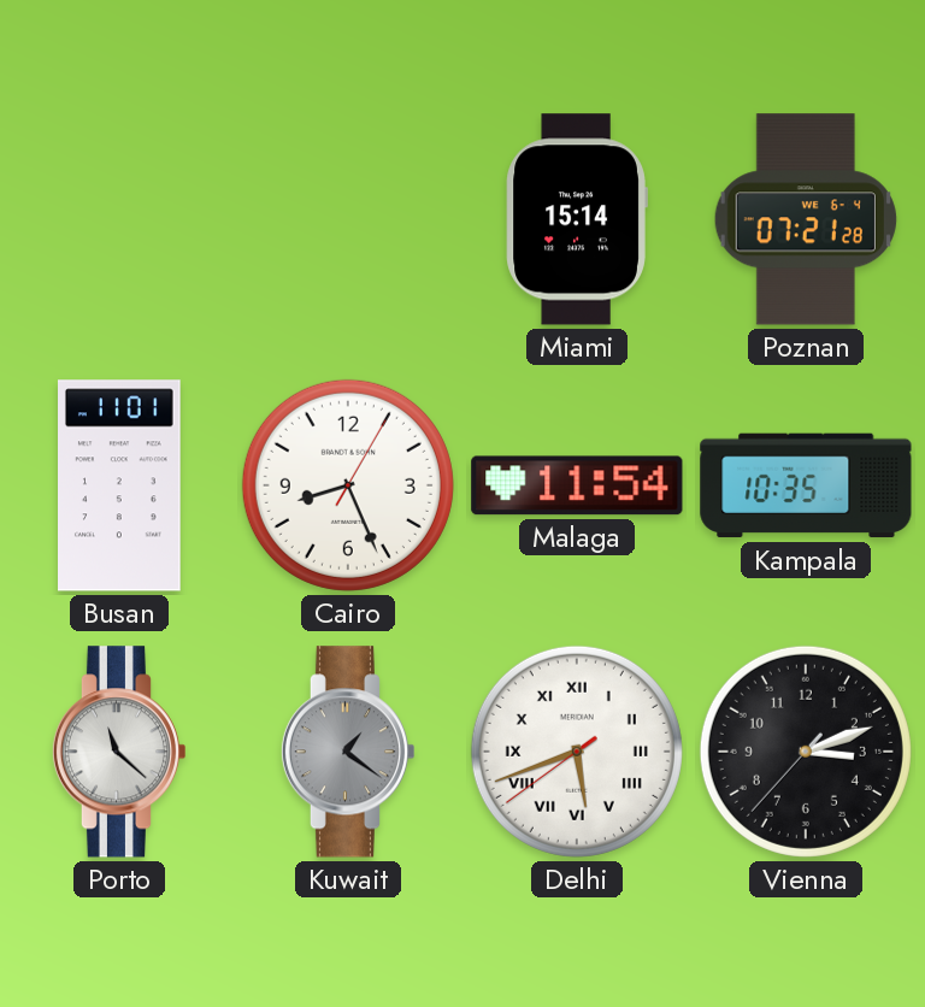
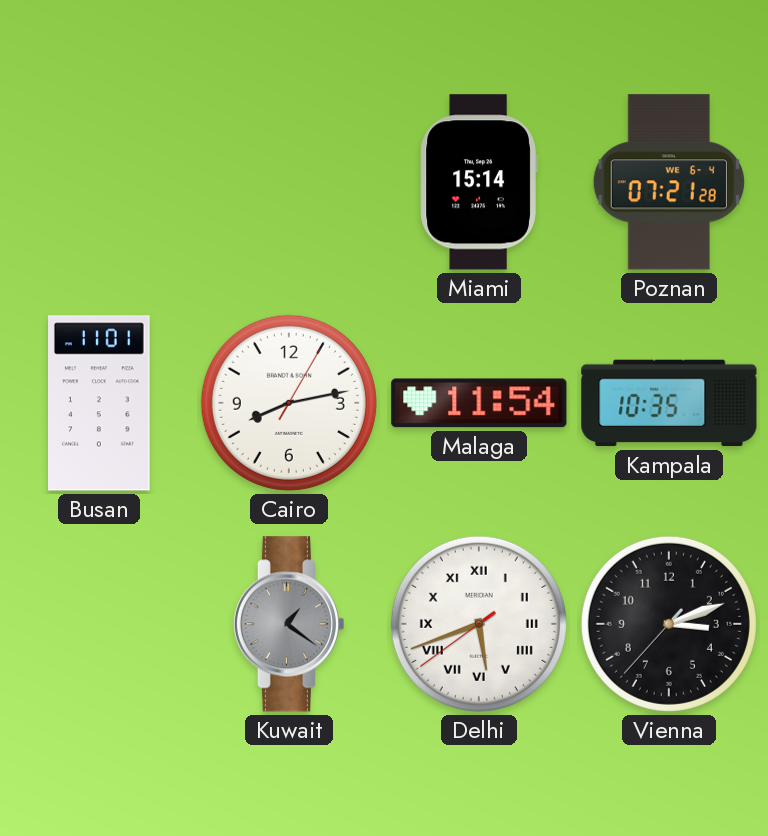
Cairo: 8:26 -> 8:13 (289, 403)
Porto: 11:22 -> none (118, 752)
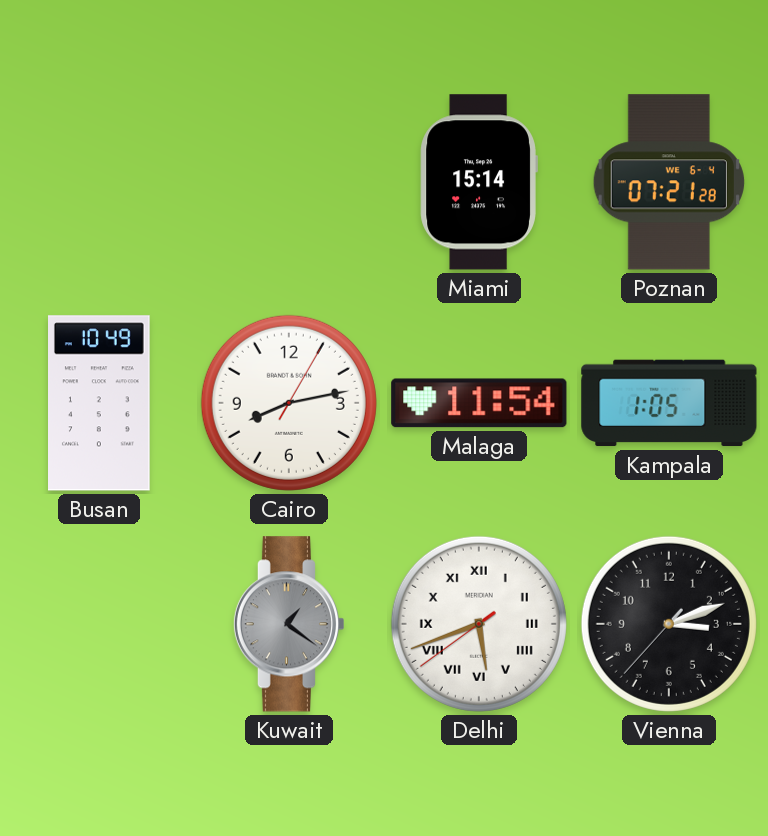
Busan: 11:01 -> 10:49 (100, 403)
Kampala: 10:35 -> 1:05 (669, 403)
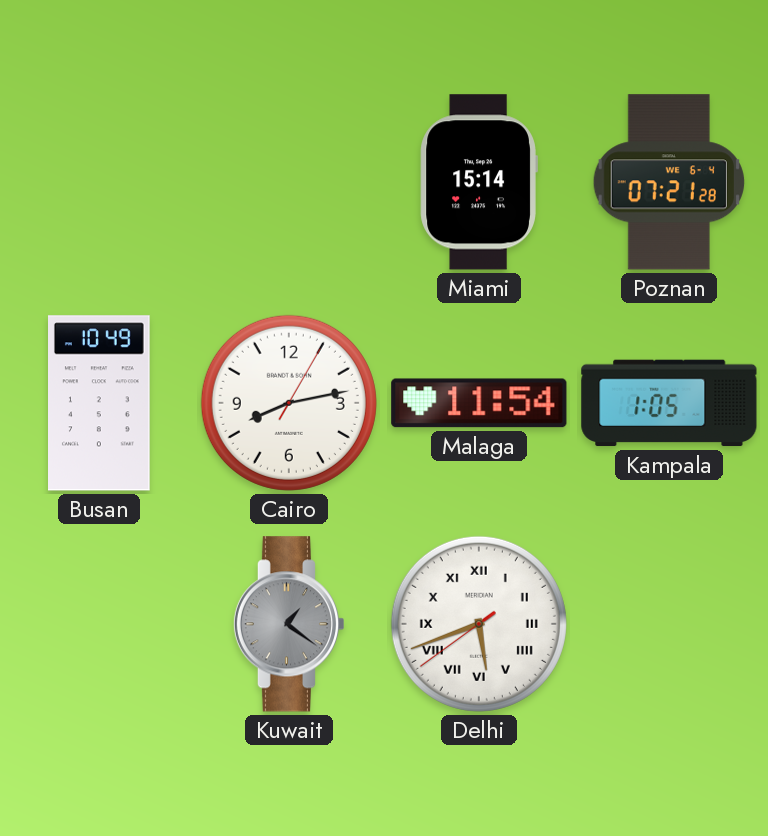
Vienna: 3:11 -> none (669, 624)
